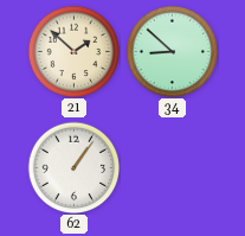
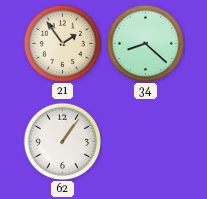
21: 1:52 -> 1:54 (62, 43)
34: 8:52 -> 8:22 (145, 43)
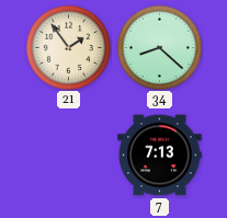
62: 1:06 -> none (62, 141)
7: none -> 7:13 (160, 156)
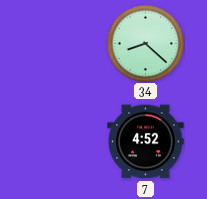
21: 1:54 -> none (68, 47)
7: 7:13 -> 4:52 (146, 142)
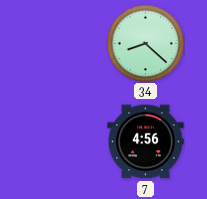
7: 4:52 -> 4:56 (146, 142)
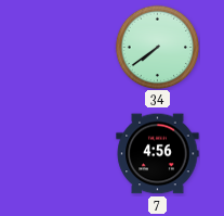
34: 8:22 -> 7:39 (157, 47)
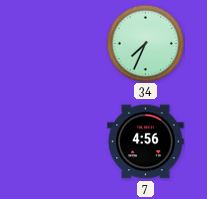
34: 7:39 -> 7:34 (145, 43)
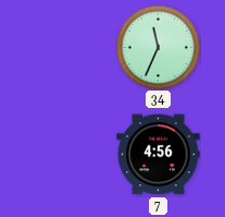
34: 7:34 -> 11:34 (158, 47)
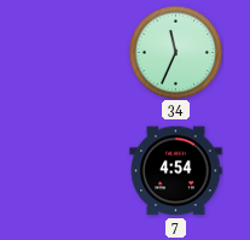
7: 4:56 -> 4:54 (176, 171)
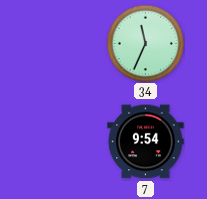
7: 4:54 -> 9:54 (146, 142)
